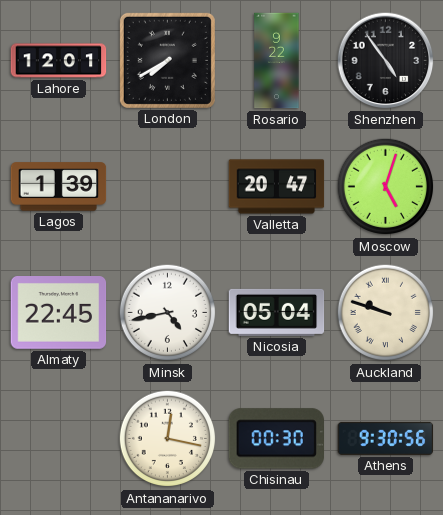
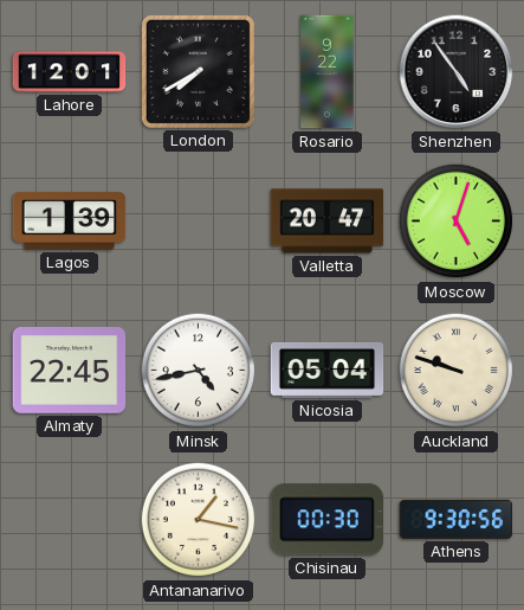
Antananarivo: 12:17 -> 1:17 (199, 520)
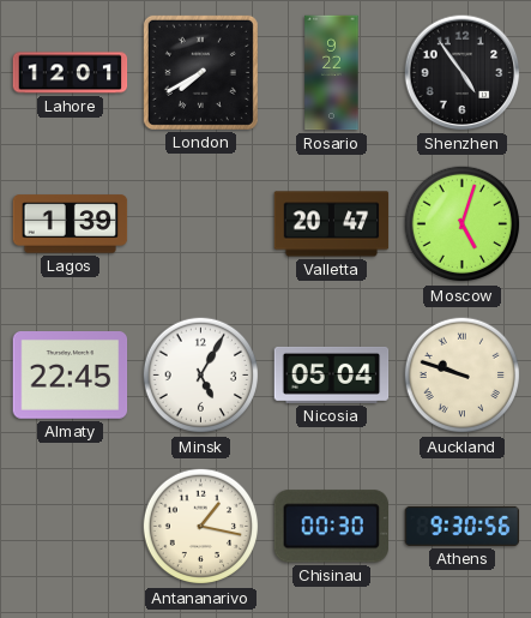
Minsk: 4:43 -> 5:05 (201, 376)
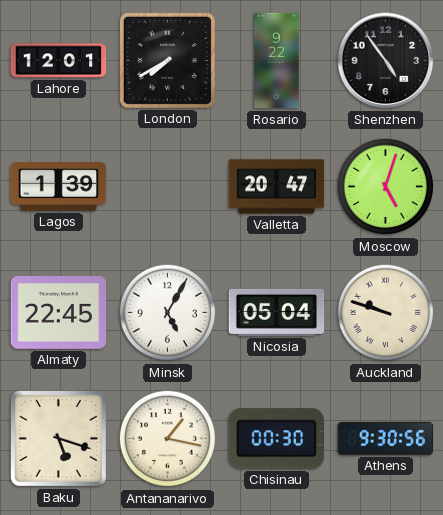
Baku: none -> 5:18 (58, 438)
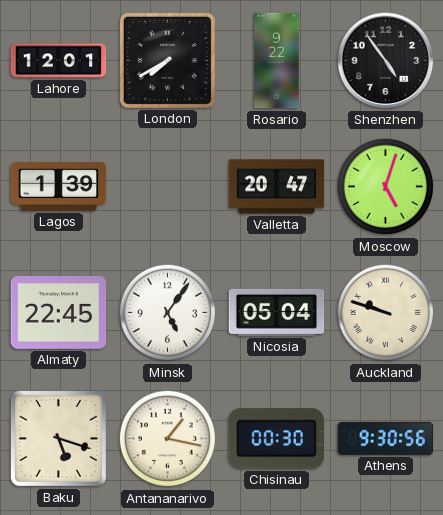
Minsk: 5:05 -> 5:06 (168, 313)
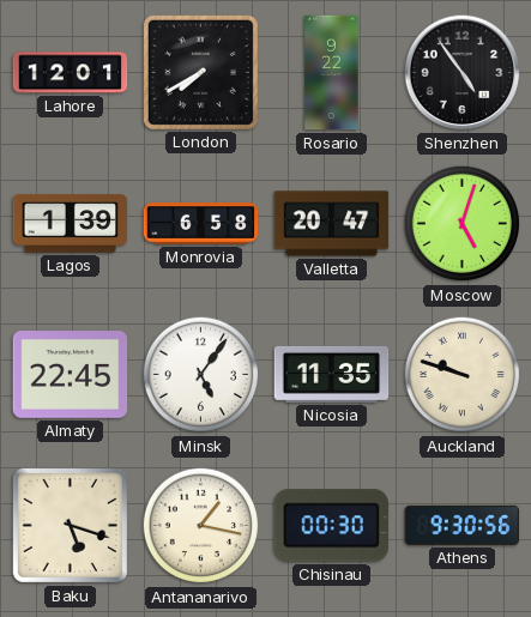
Monrovia: none -> 6:58 (201, 224)
Nicosia: 05:04 -> 11:35 (332, 374)
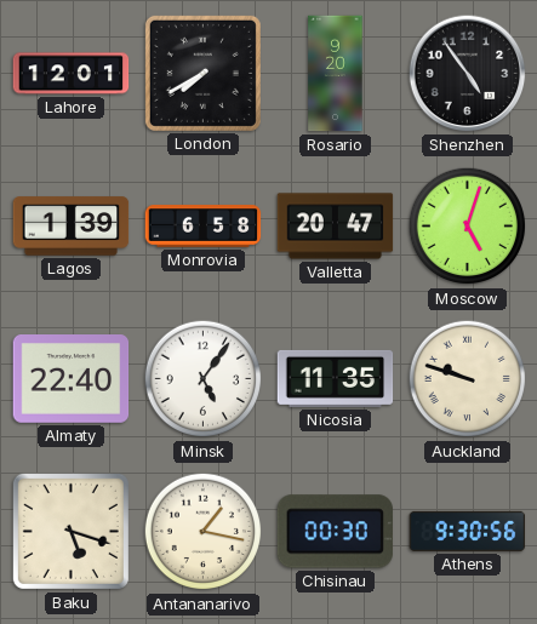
Rosario: 9:22 -> 9:20 (336, 74)
Almaty: 22:45 -> 22:40 (72, 379)
